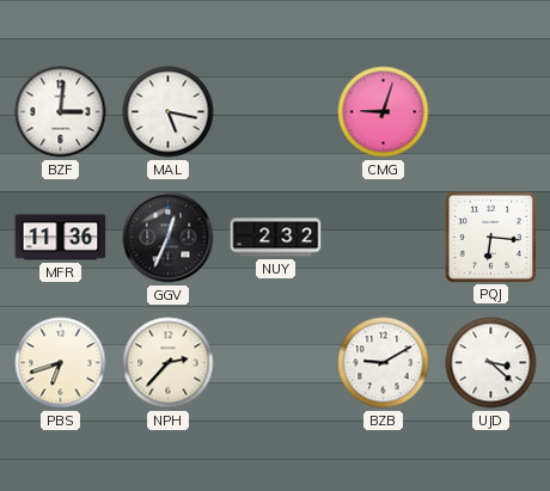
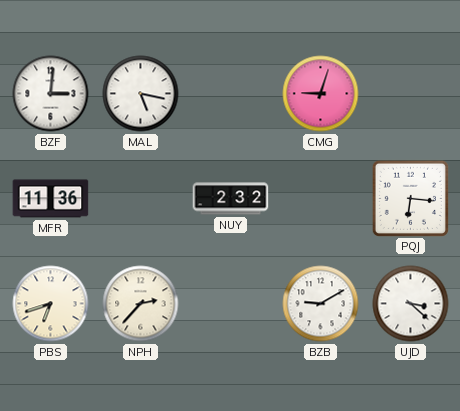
GGV: 12:34 -> none (169, 238)
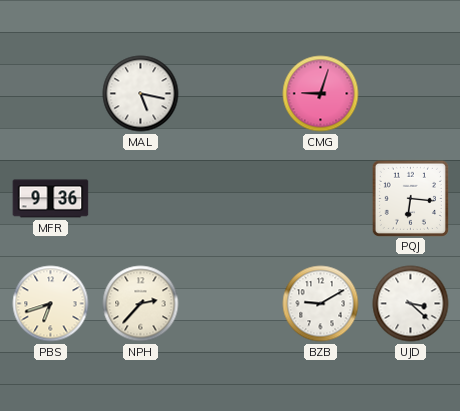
BZF: 3:01 -> none (51, 94)
MFR: 11:36 -> 9:36 (51, 199)
NUY: 2:32 -> none (231, 199)
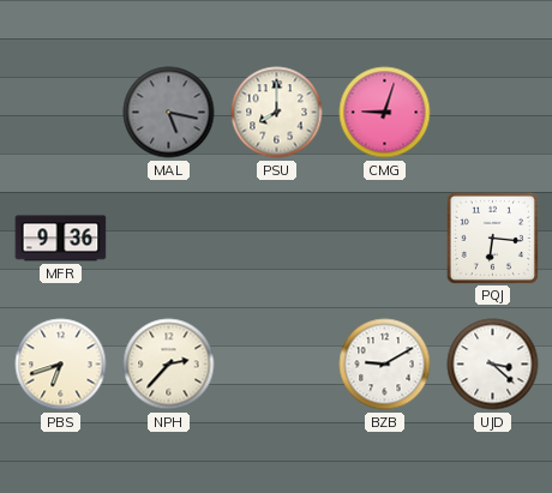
MAL dial: white -> grey (169, 113)
PSU: none -> 8:00 (277, 113)
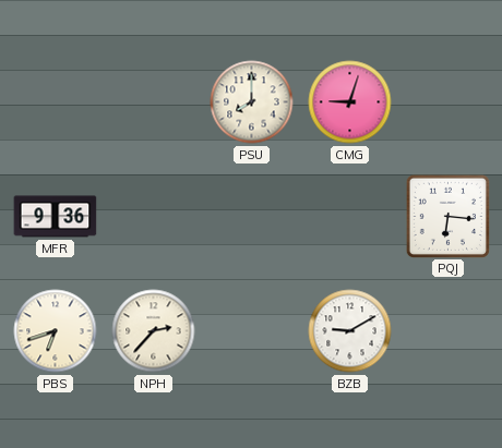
MAL: 5:17 -> none (169, 113)
UJD: 3:22 -> none (493, 365)
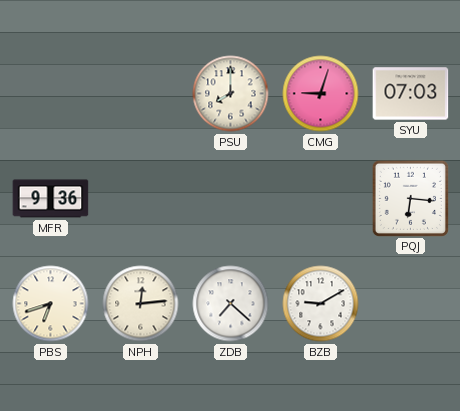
SYU: none -> 07:03 (411, 94)
NPH: 2:37 -> 12:14 (141, 304)
ZDB: none -> 7:22 (231, 304)
